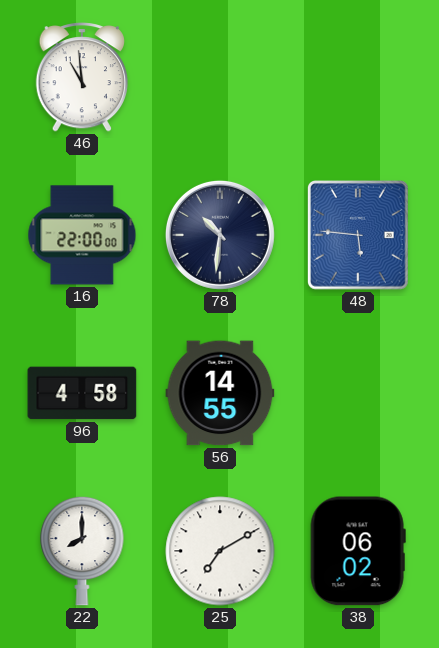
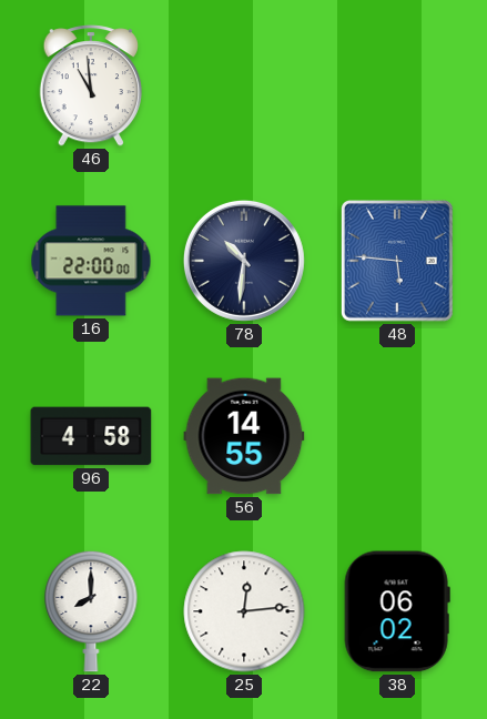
25: 7:10 -> 12:14 (244, 611)
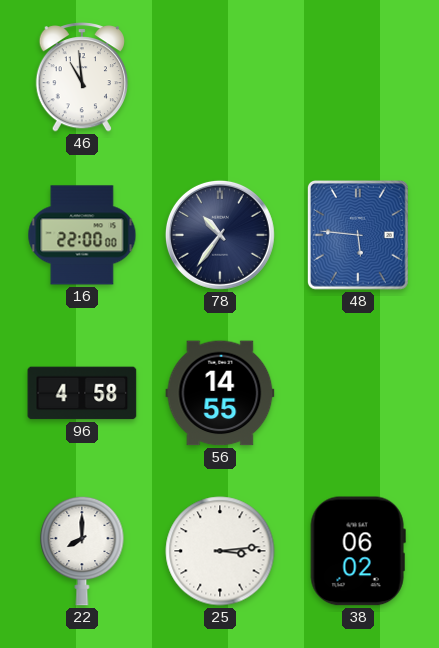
78: 10:31 -> 10:36 (220, 235)
25: 12:14 -> 3:14 (220, 551)
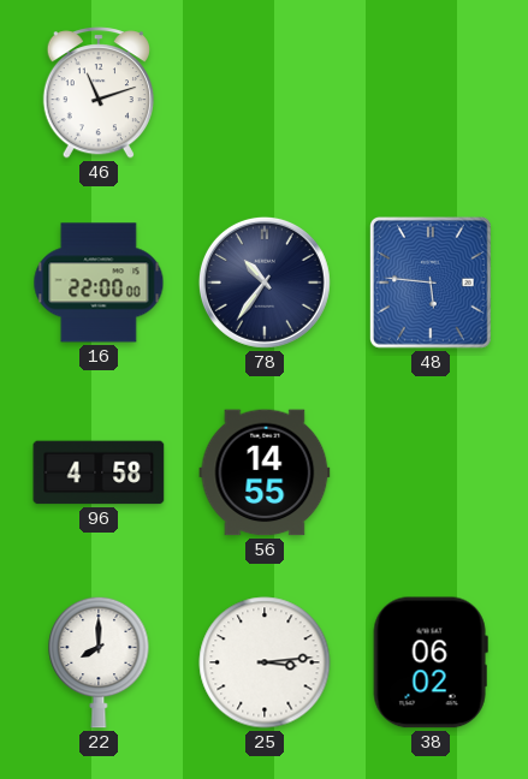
46: 10:59 -> 11:12 (97, 93)
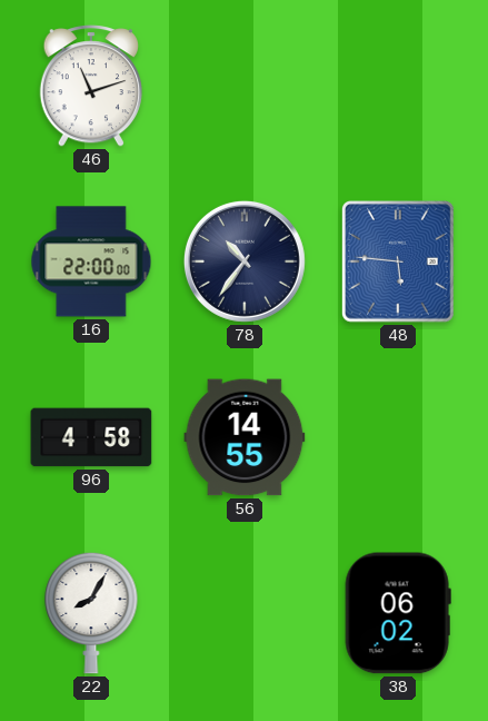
22: 8:00 -> 8:05 (91, 613)
25: 3:14 -> none (265, 662)
